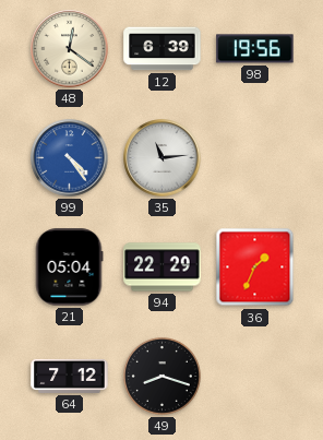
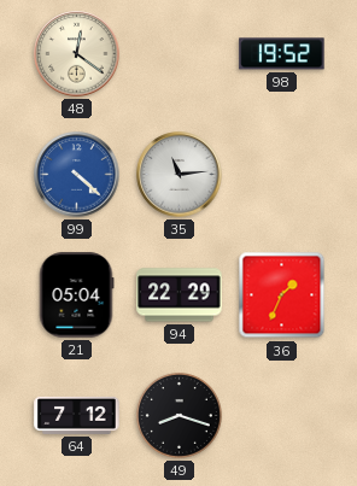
12: 6:39 -> none (163, 49)
98: 19:56 -> 19:52 (282, 54)
99: 4:24 -> 4:22 (77, 175)
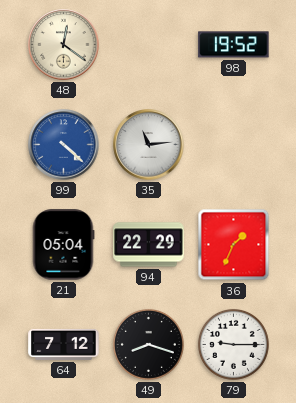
79: none -> 9:15 (233, 344)
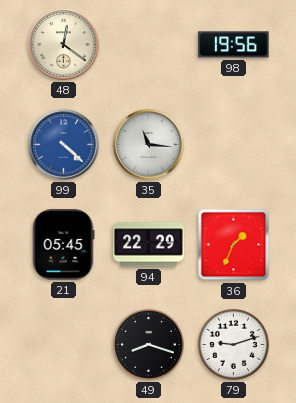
98: 19:52 -> 19:56 (234, 45)
35: 11:14 -> 11:16 (149, 145)
21: 05:04 -> 05:45 (63, 245)
64: 7:12 -> none (64, 344)
79: 9:15 -> 9:12 (233, 344)
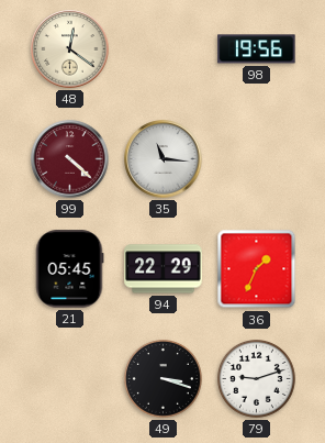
99 dial: blue -> burgundy (70, 159)
49: 8:18 -> 3:18 (162, 378)
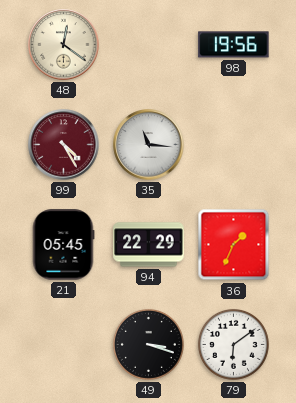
99: 4:22 -> 4:25 (64, 145)
79: 9:12 -> 6:09 (233, 344)
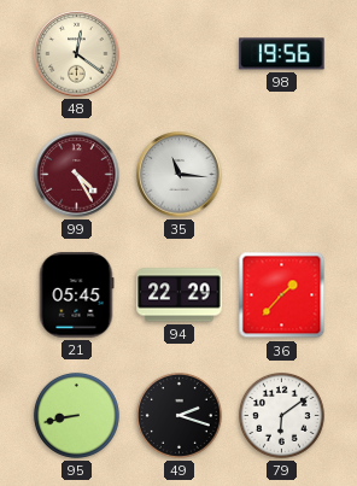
36: 1:34 -> 1:37 (282, 295)
95: none -> 8:43 (76, 415)
49: 3:18 -> 2:18 (178, 415)
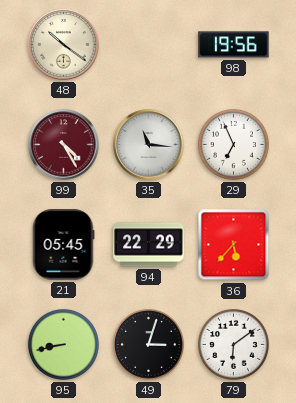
48: 12:21 -> 10:21 (64, 45)
29: none -> 6:56 (233, 144)
36: 1:37 -> 5:37 (234, 245)
49: 2:18 -> 3:03 (148, 344)
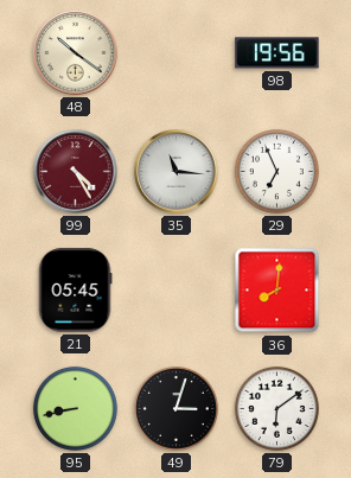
94: 22:29 -> none (149, 245)
36: 5:37 -> 8:01 (277, 291)
